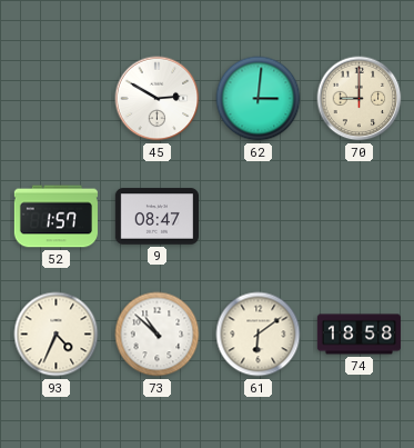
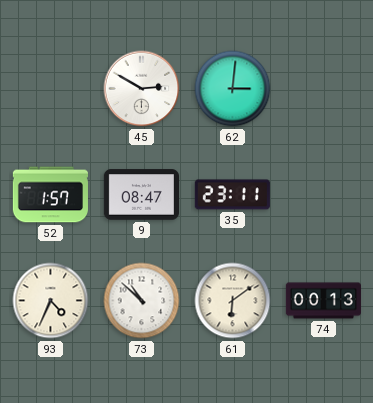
70: 9:00 -> none (360, 99)
35: none -> 23:11 (232, 195)
74: 18:58 -> 00:13 (323, 301)
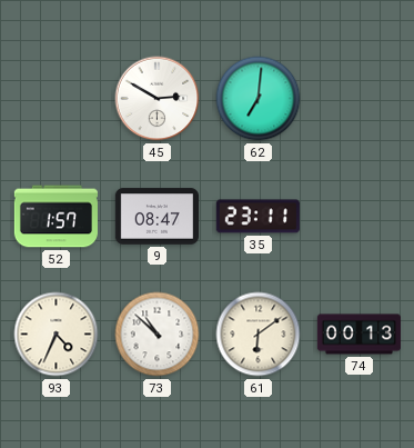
62: 3:01 -> 7:01 (259, 99)
